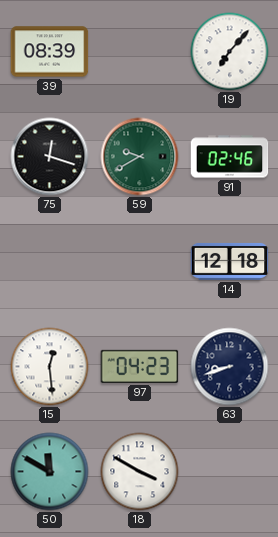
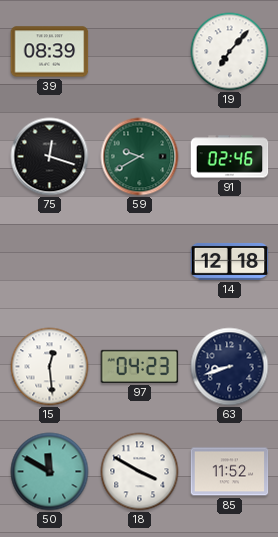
85: none -> 11:52 (230, 472)
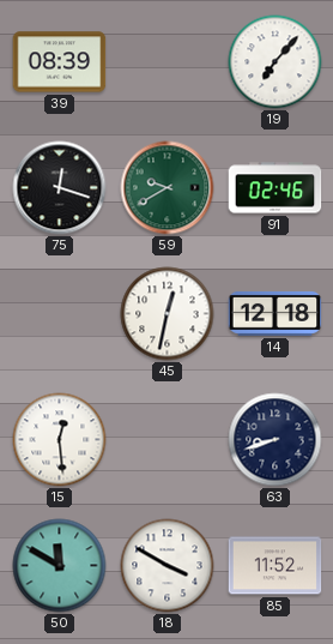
45: none -> 12:32 (168, 314)
97: 04:23 -> none (140, 366)
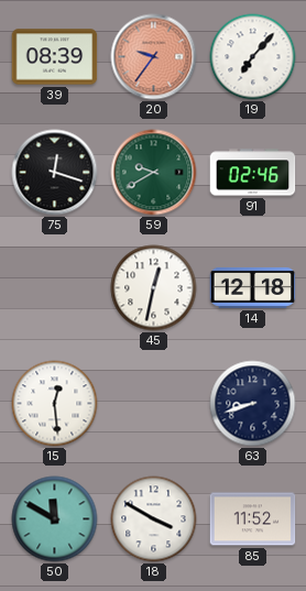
20: none -> 9:36 (154, 57)
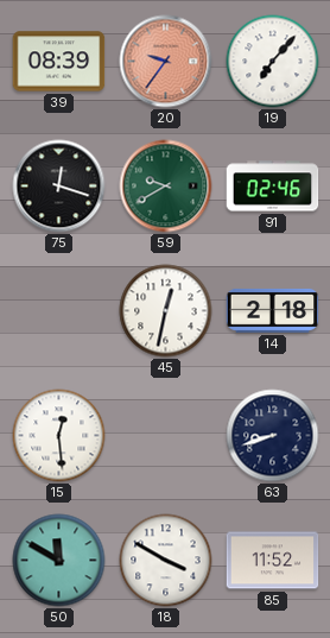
14: 12:18 -> 2:18 (273, 310)
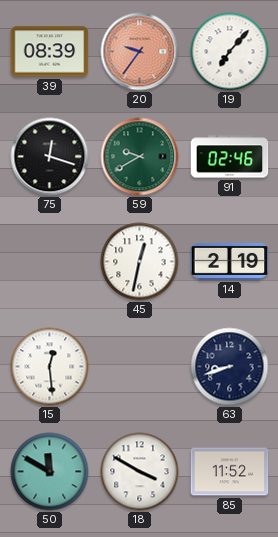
14: 2:18 -> 2:19 (230, 261)
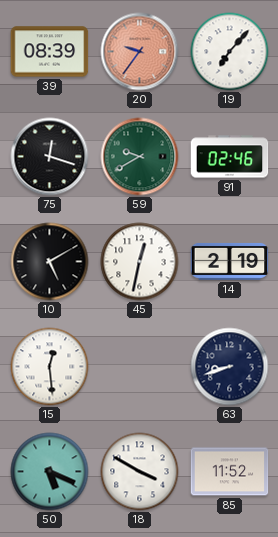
10: none -> 5:10 (50, 262)
50: 11:50 -> 5:19 (50, 472)
